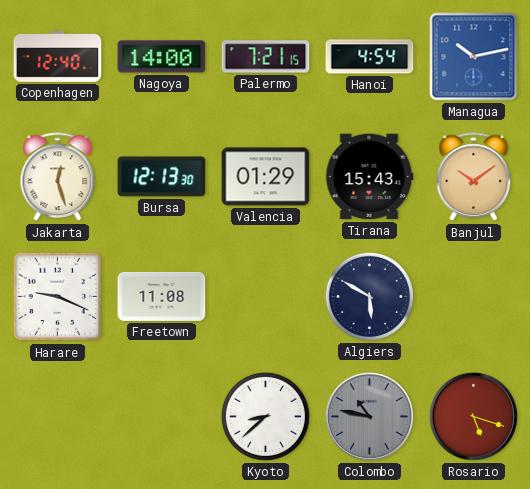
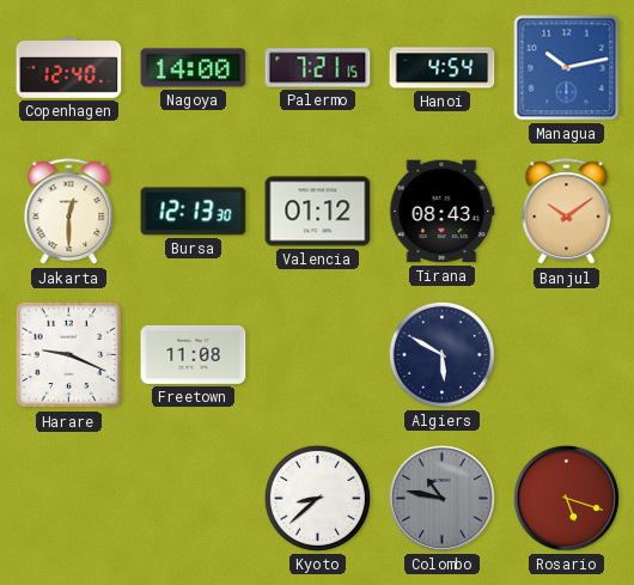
Jakarta: 12:27 -> 12:30 (69, 212)
Valencia: 01:29 -> 01:12 (318, 212)
Tirana: 15:43 -> 08:43 (443, 212)
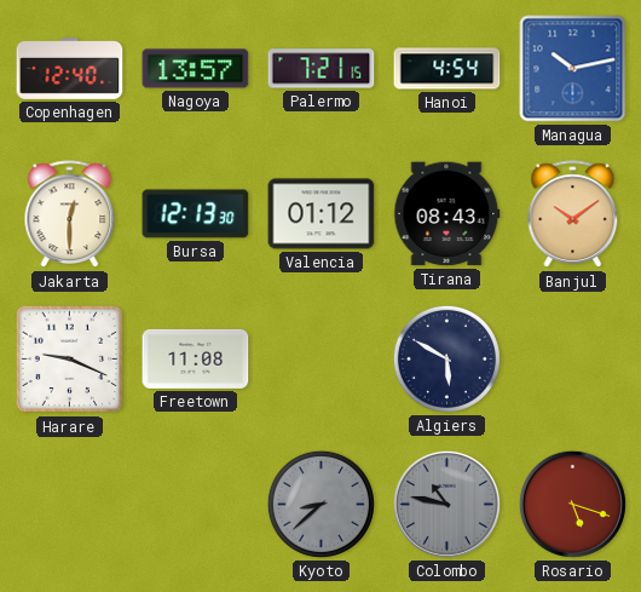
Nagoya: 14:00 -> 13:57 (196, 69)
Kyoto dial: white -> grey (320, 504)
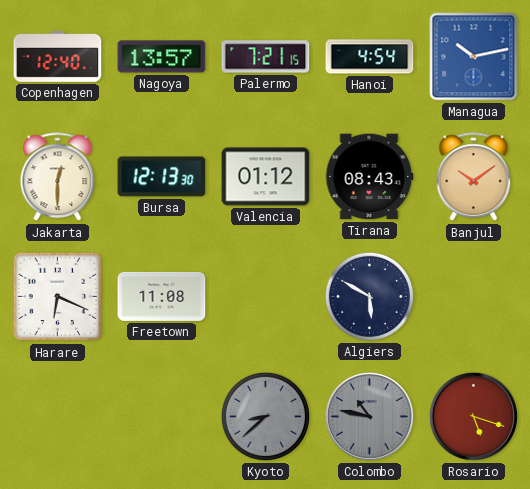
Harare: 9:19 -> 6:19 (58, 297)
